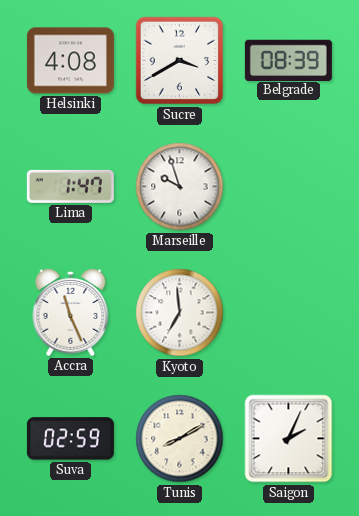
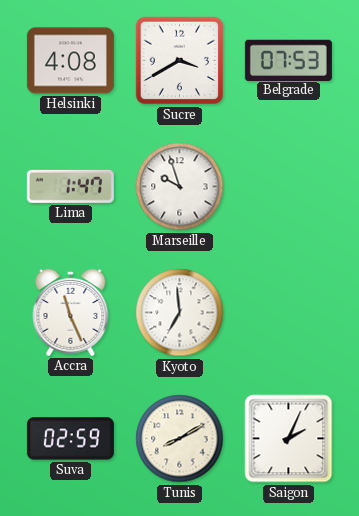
Belgrade: 08:39 -> 07:53 (288, 60)
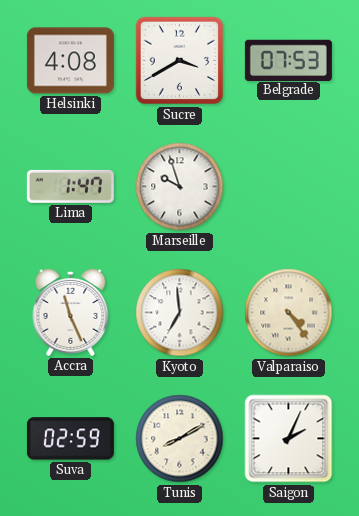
Valparaiso: none -> 4:24 (289, 313)
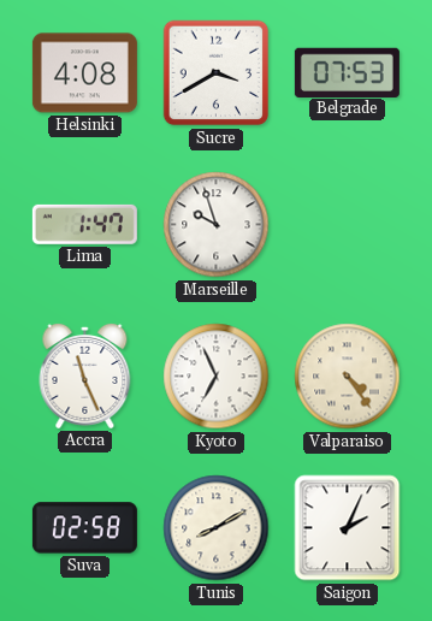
Kyoto: 6:59 -> 6:56 (217, 377)
Suva: 02:59 -> 02:58 (84, 528)
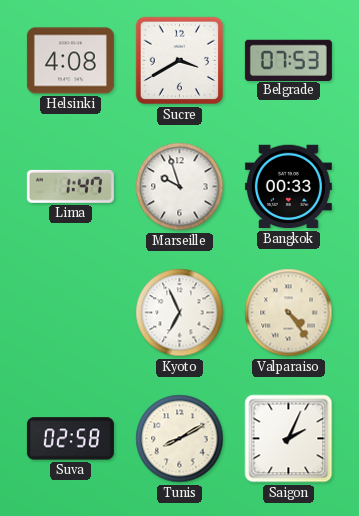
Bangkok: none -> 00:33 (288, 187)
Accra: 11:26 -> none (85, 375)
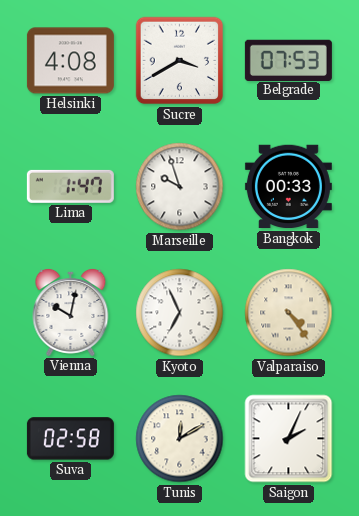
Vienna: none -> 10:02 (71, 312)
Tunis: 8:10 -> 12:10 (180, 439)
